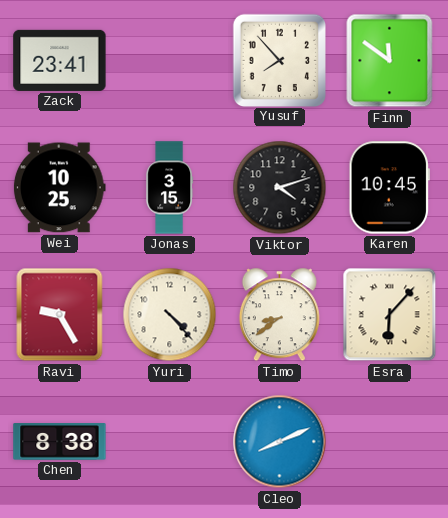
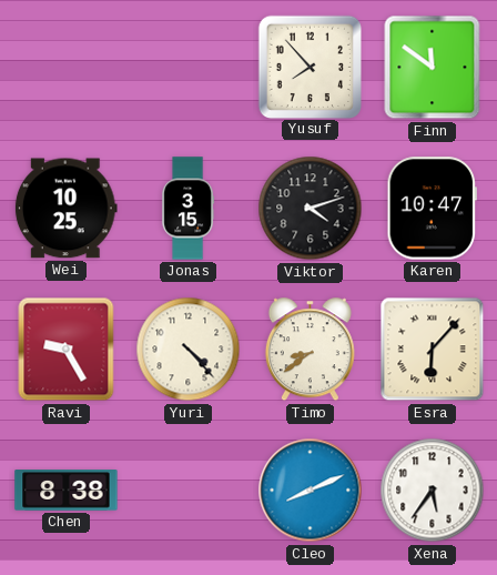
Zack: 23:41 -> none (60, 60)
Karen: 10:45 -> 10:47 (432, 209)
Xena: none -> 5:36 (433, 491)
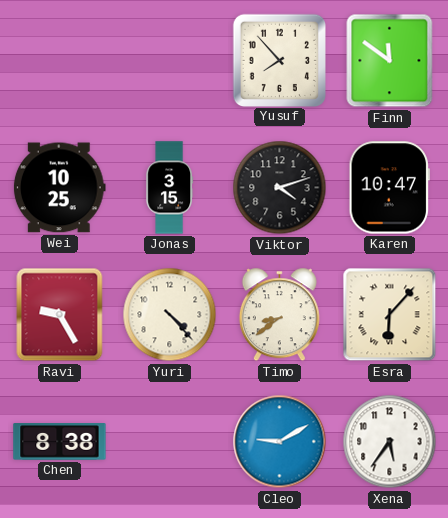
Cleo: 8:11 -> 9:10 (280, 442)
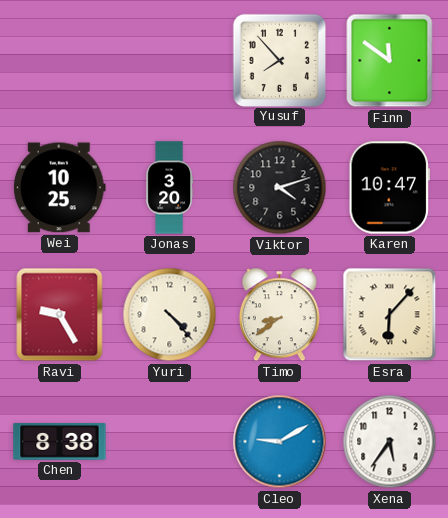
Jonas: 3:15 -> 3:20 (170, 188)
